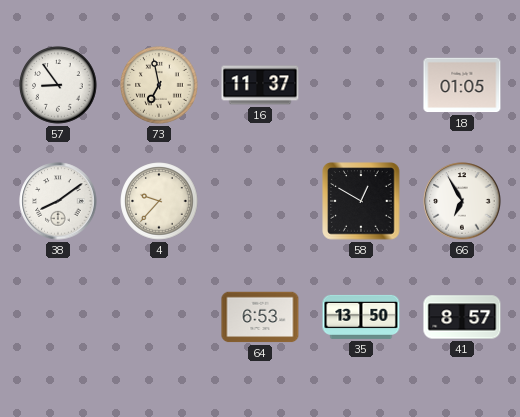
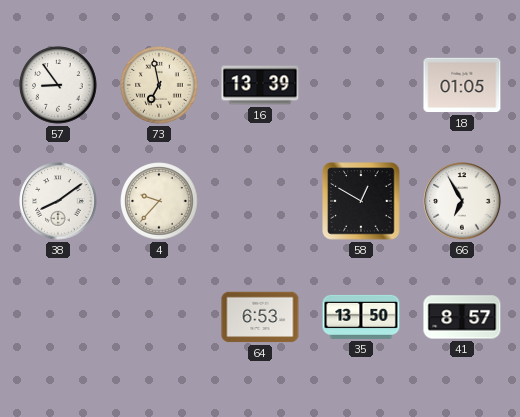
16: 11:37 -> 13:39 (260, 85)
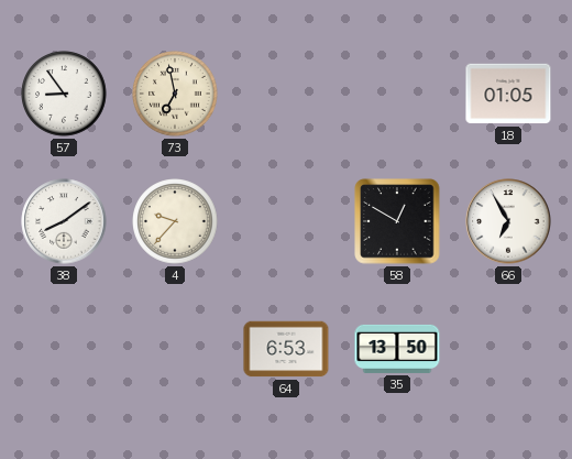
16: 13:39 -> none (260, 85)
41: 8:57 -> none (462, 317)
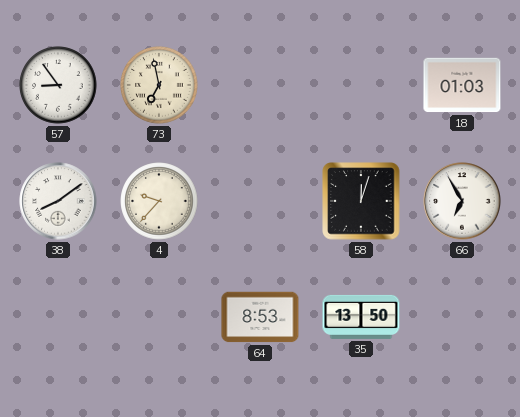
18: 01:05 -> 01:03 (462, 85)
58: 12:50 -> 12:03 (361, 201)
64: 6:53 -> 8:53 (260, 317)
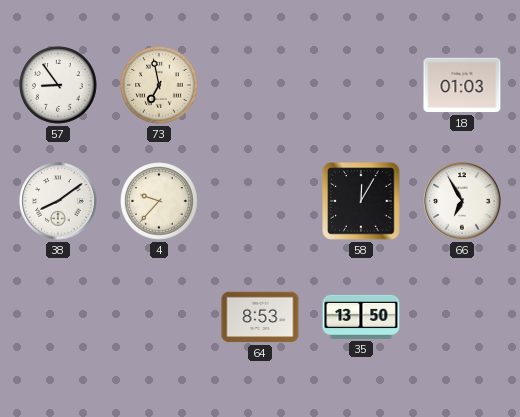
58: 12:03 -> 12:05 (361, 201)
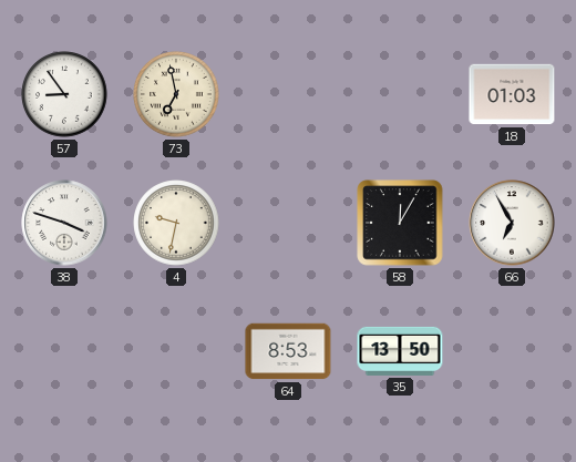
38: 8:09 -> 3:48 (64, 223)
4: 9:37 -> 9:32 (176, 223)
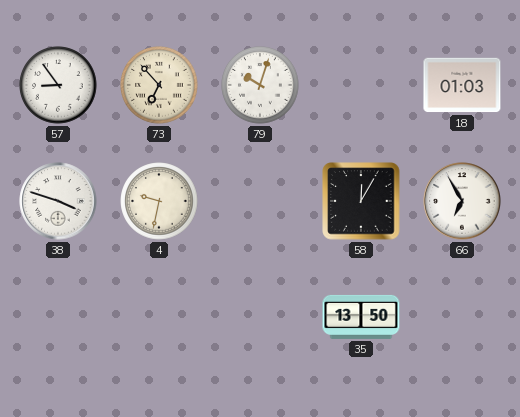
73: 6:58 -> 6:53 (159, 85)
79: none -> 10:03 (260, 85)
64: 8:53 -> none (288, 351)
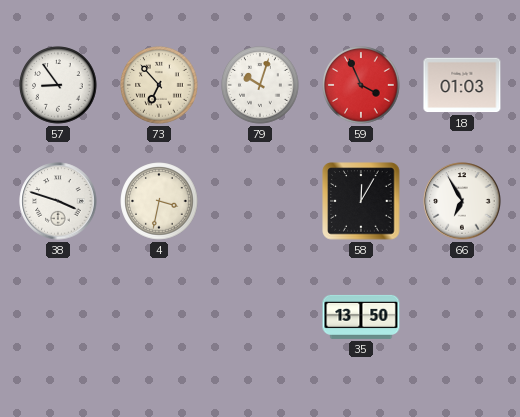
59: none -> 3:56 (361, 85)
4: 9:32 -> 3:32 (159, 201)
